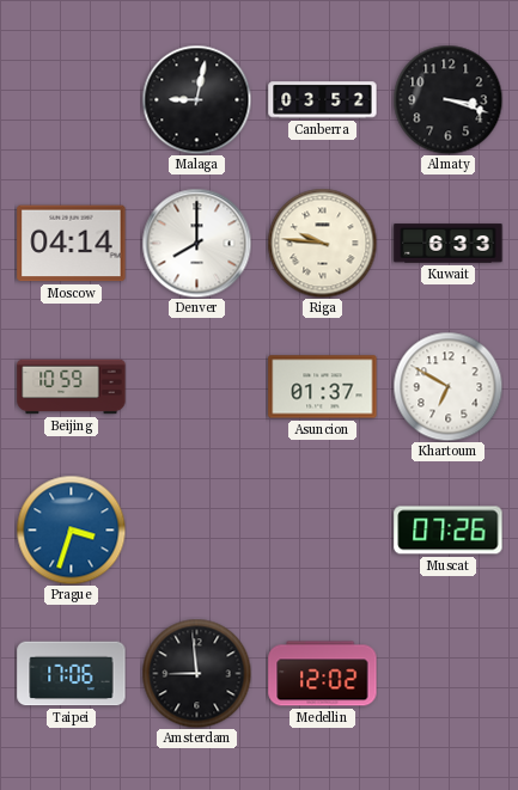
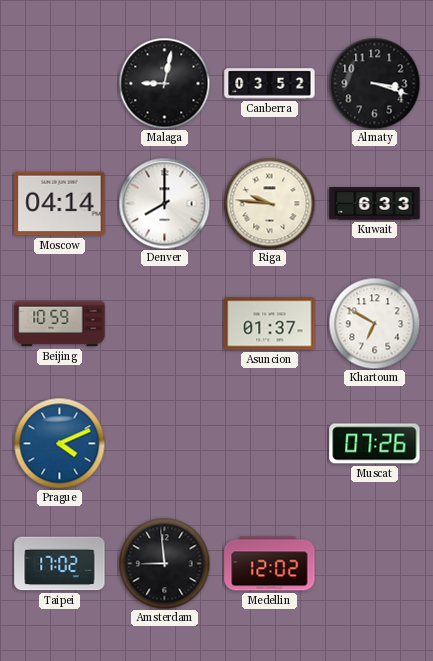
Prague: 3:33 -> 4:11 (59, 443)
Taipei: 17:06 -> 17:02 (60, 564)
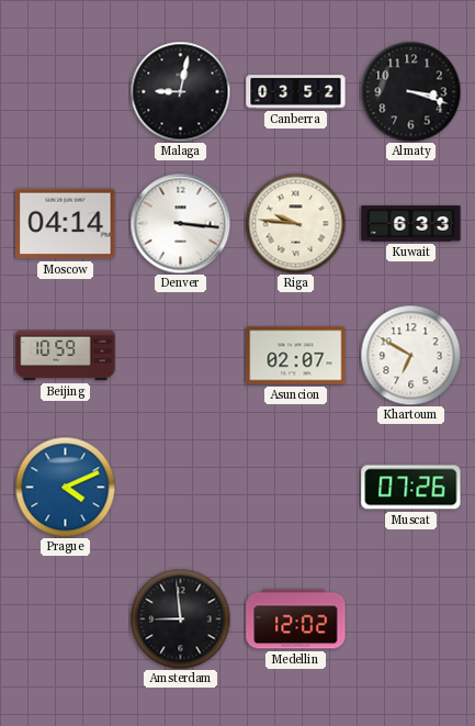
Denver: 8:00 -> 3:16 (180, 223)
Asuncion: 01:37 -> 02:07 (296, 356)
Taipei: 17:02 -> none (60, 564)
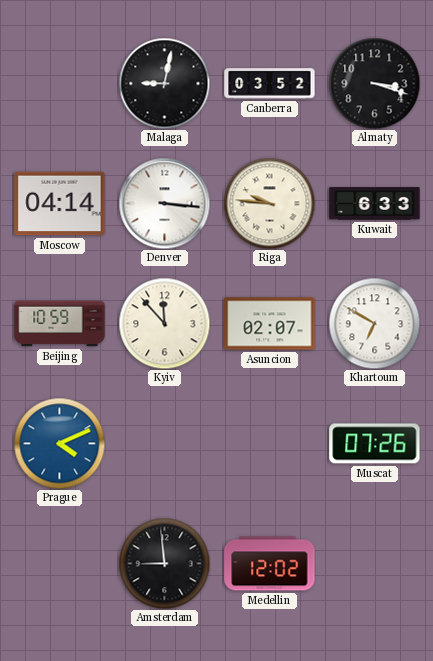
Kyiv: none -> 11:53 (164, 323)
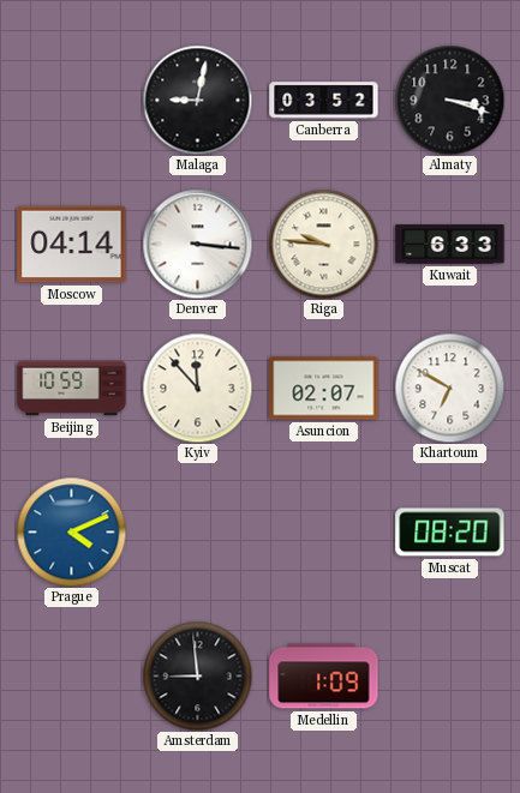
Muscat: 07:26 -> 08:20 (450, 533)
Medellin: 12:02 -> 1:09 (324, 677)
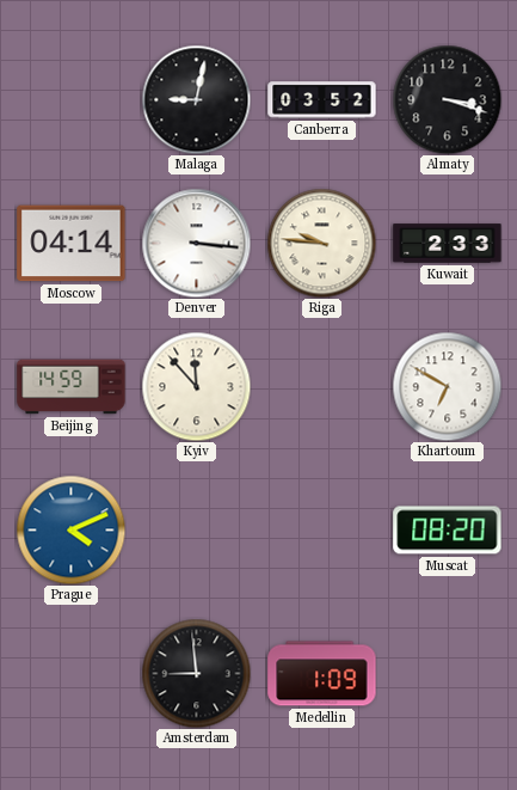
Kuwait: 6:33 -> 2:33 (448, 244)
Beijing: 10:59 -> 14:59 (72, 387)
Asuncion: 02:07 -> none (324, 389)
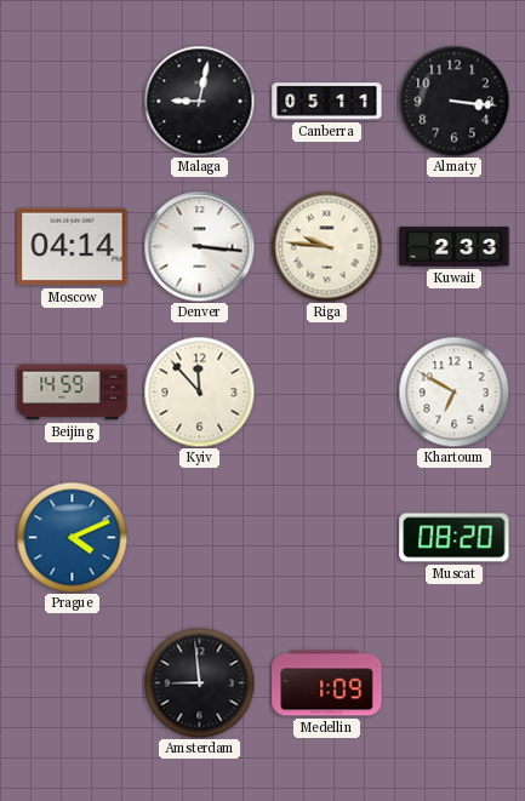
Canberra: 03:52 -> 05:11 (327, 102)
Almaty: 3:18 -> 3:16 (453, 101)
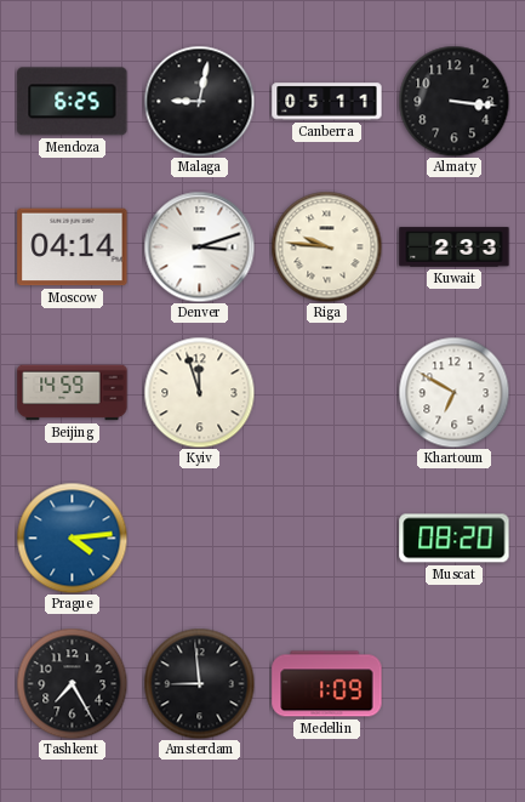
Mendoza: none -> 6:25 (73, 102)
Denver: 3:16 -> 3:12 (199, 246)
Kyiv: 11:53 -> 11:57 (199, 392)
Prague: 4:11 -> 4:14 (72, 537)
Tashkent: none -> 7:25 (72, 683)
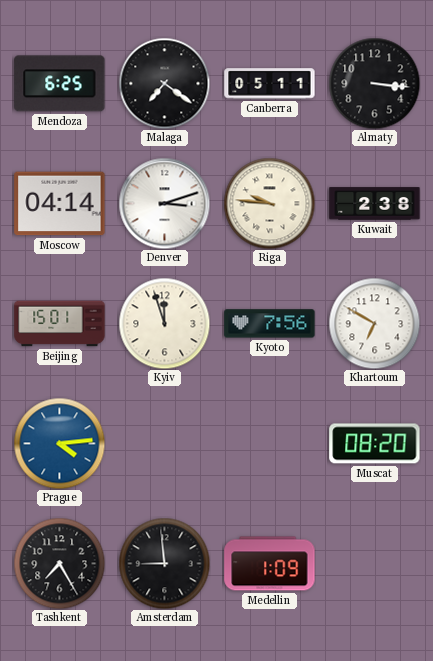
Malaga: 9:02 -> 7:21 (164, 83)
Kuwait: 2:33 -> 2:38 (375, 204)
Beijing: 14:59 -> 15:01 (60, 324)
Kyoto: none -> 7:56 (270, 324)
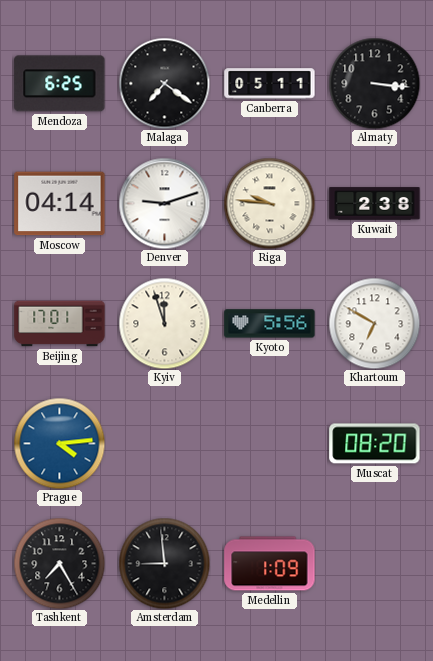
Denver: 3:12 -> 9:12 (164, 203)
Beijing: 15:01 -> 17:01 (60, 324)
Kyoto: 7:56 -> 5:56 (270, 324)
